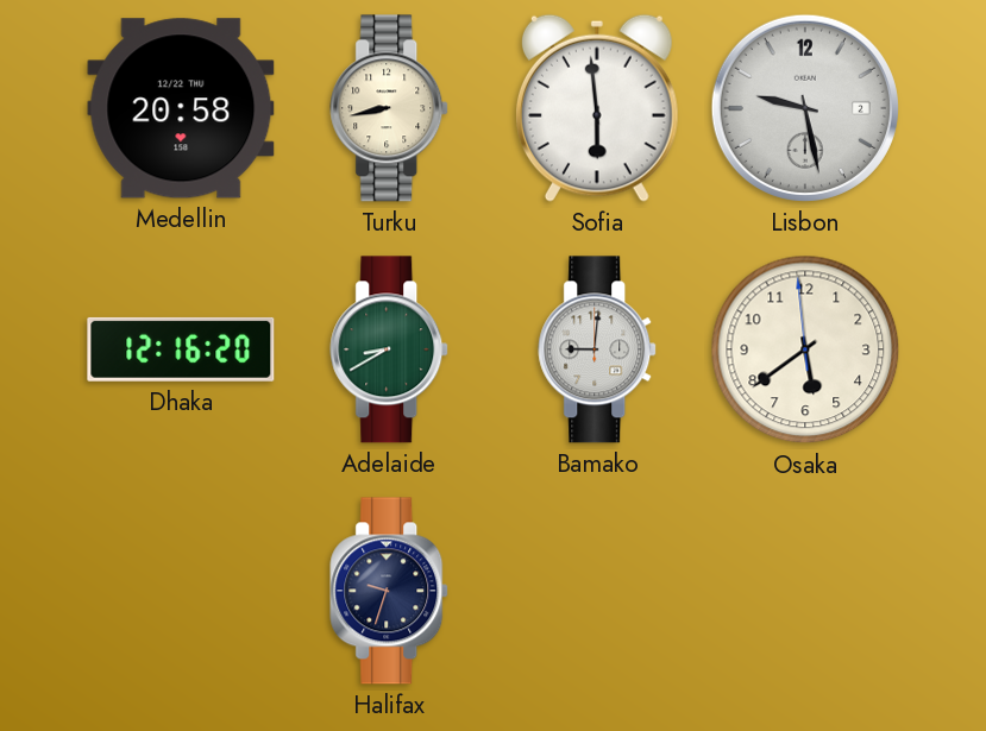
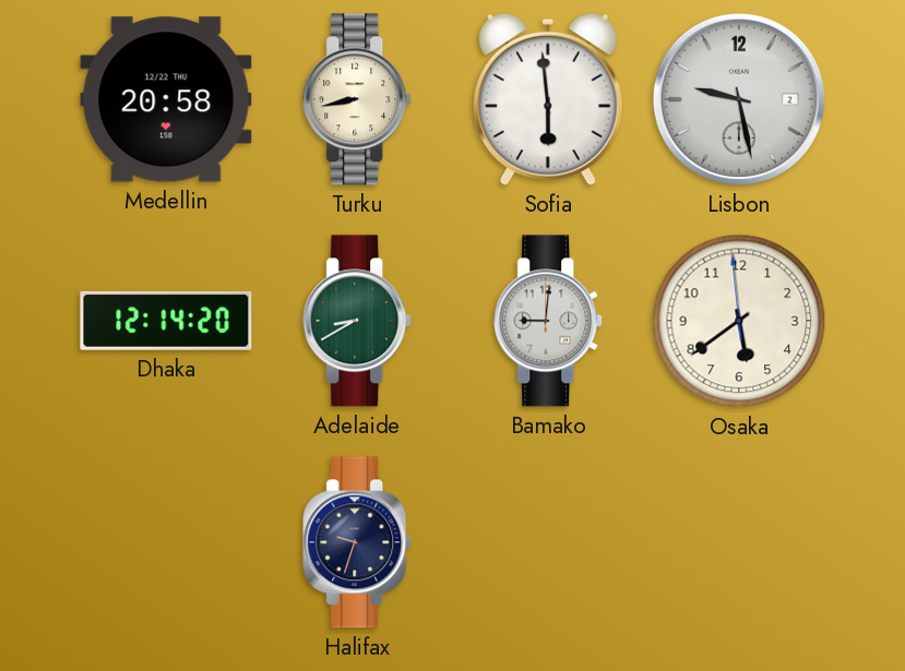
Dhaka: 12:16 -> 12:14 (166, 321)
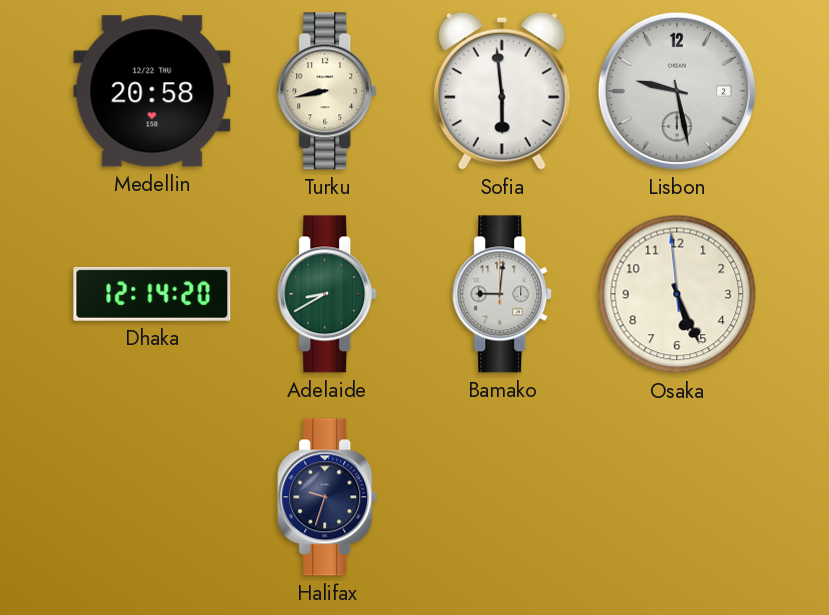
Osaka: 5:38 -> 5:25 (677, 294)
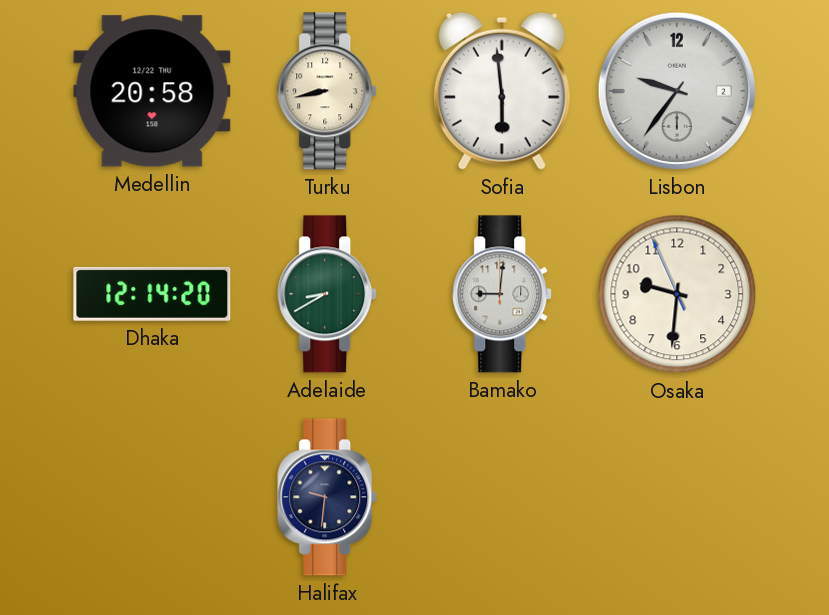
Lisbon: 9:28 -> 9:36 (677, 91)
Osaka: 5:25 -> 9:30 (677, 294)
Halifax: 9:33 -> 9:31 (328, 497)
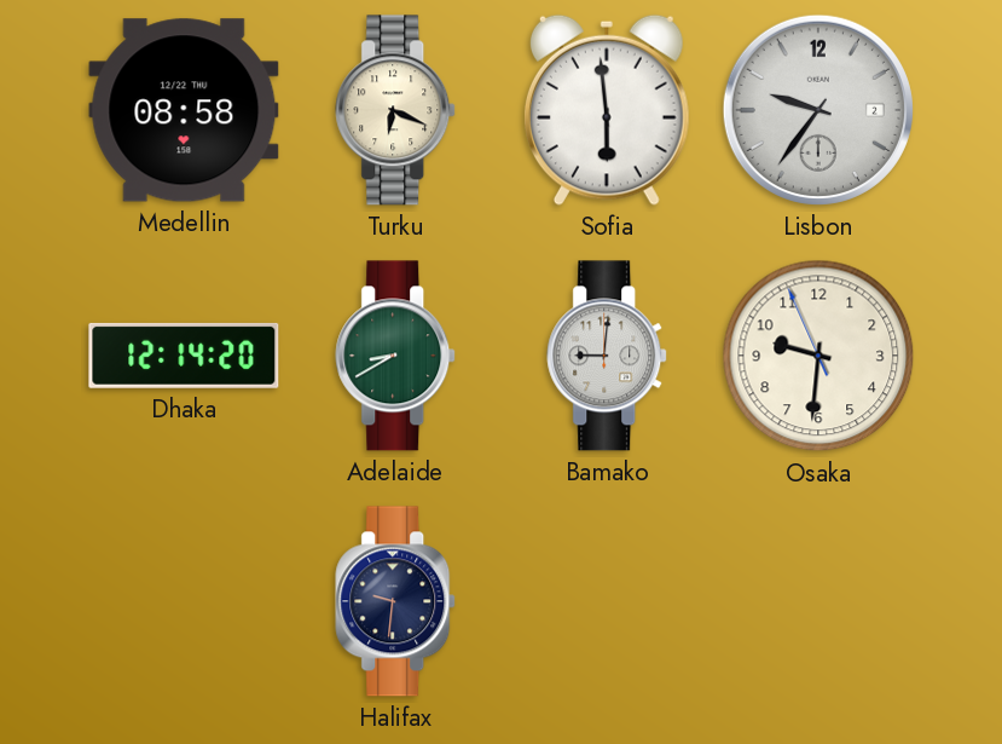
Medellin: 20:58 -> 08:58 (184, 110)
Turku: 8:43 -> 6:19 (396, 110)
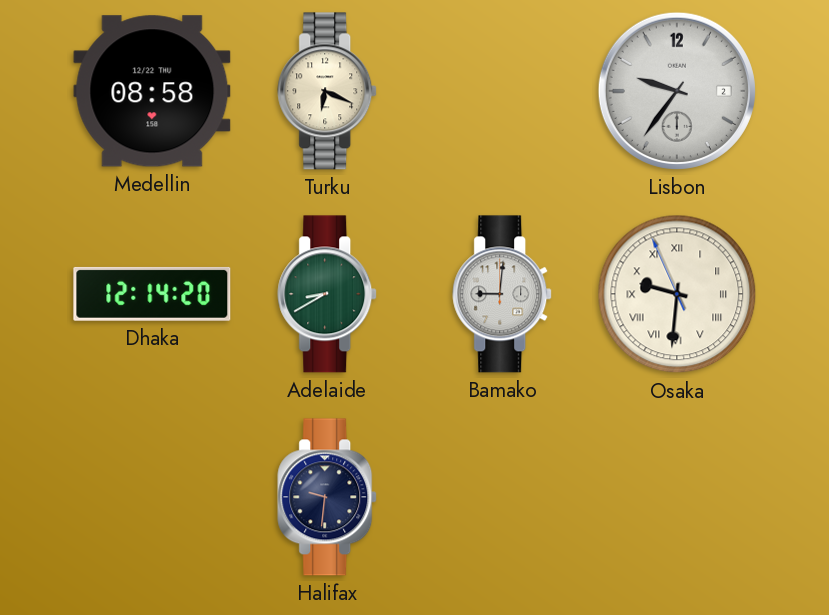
Sofia: 5:59 -> none (607, 110)
Osaka numerals: Arabic -> Roman (677, 294)
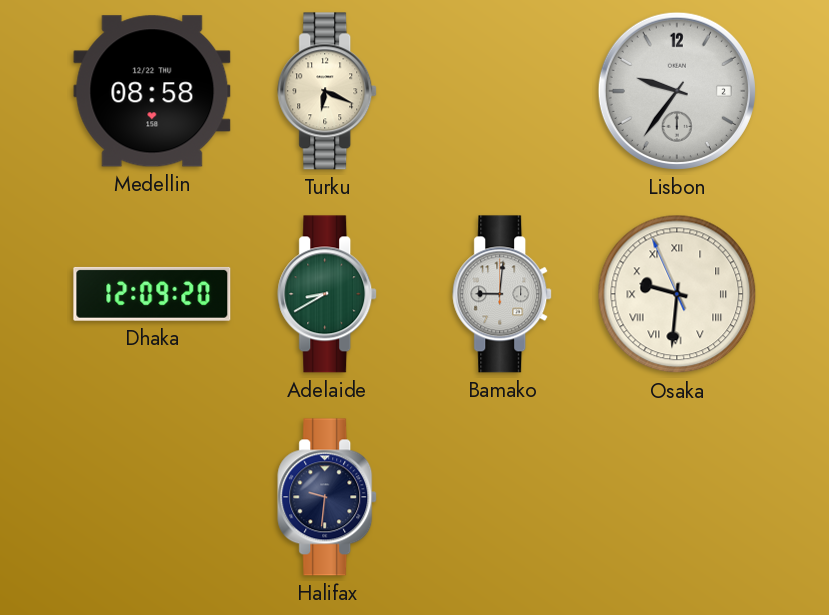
Dhaka: 12:14 -> 12:09 (152, 294)
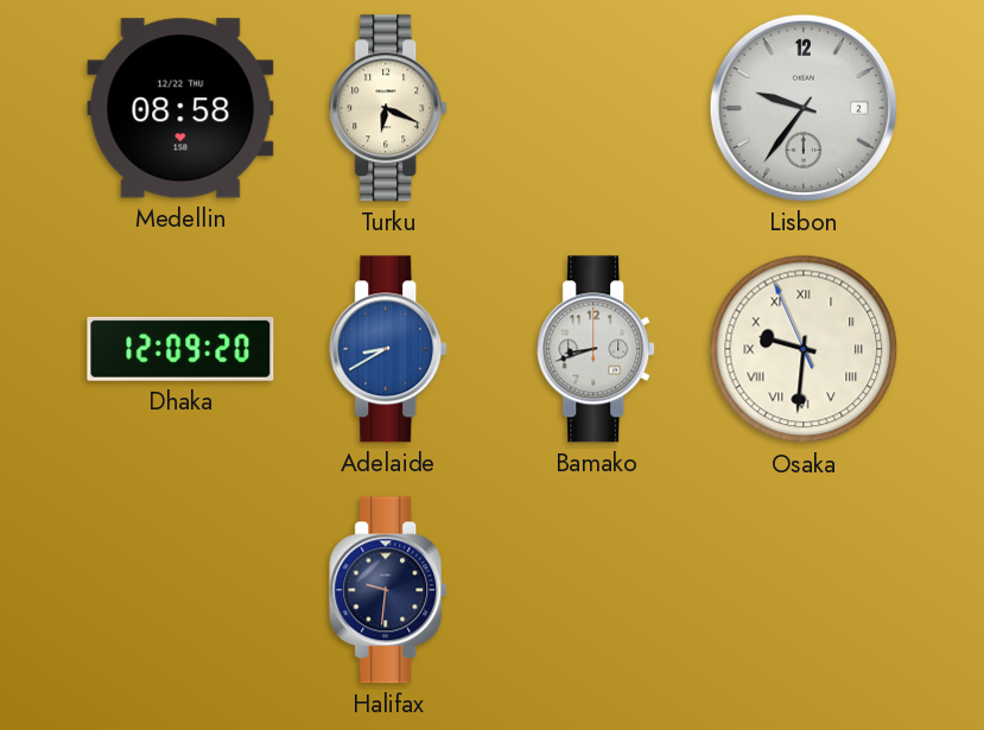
Adelaide dial: green -> blue (389, 349)
Bamako: 9:01 -> 8:42 (597, 349)
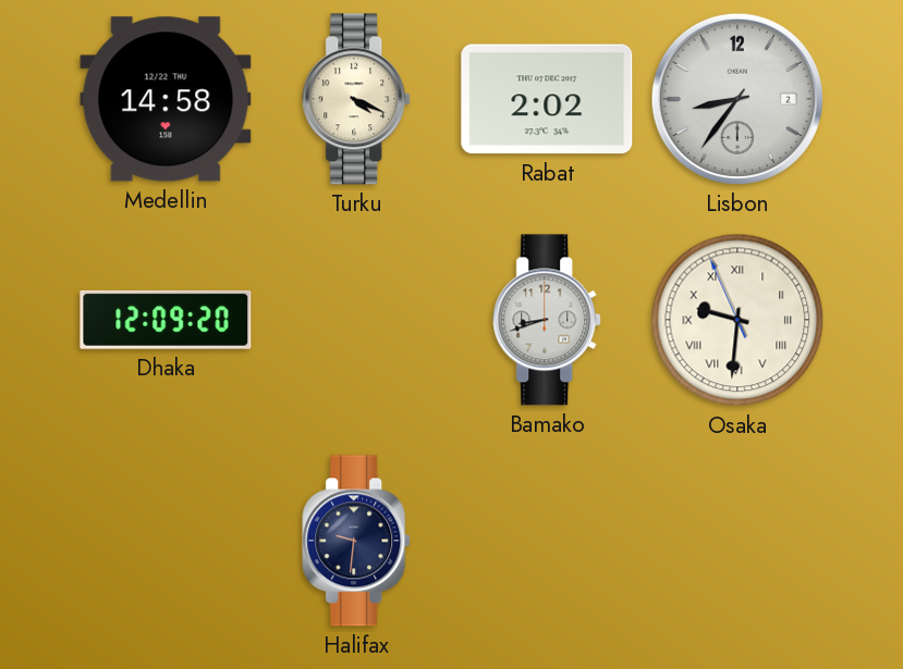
Medellin: 08:58 -> 14:58 (166, 99)
Turku: 6:19 -> 4:19 (357, 99)
Rabat: none -> 2:02 (547, 99)
Lisbon: 9:36 -> 8:36 (737, 99)
Adelaide: 8:40 -> none (389, 349)
